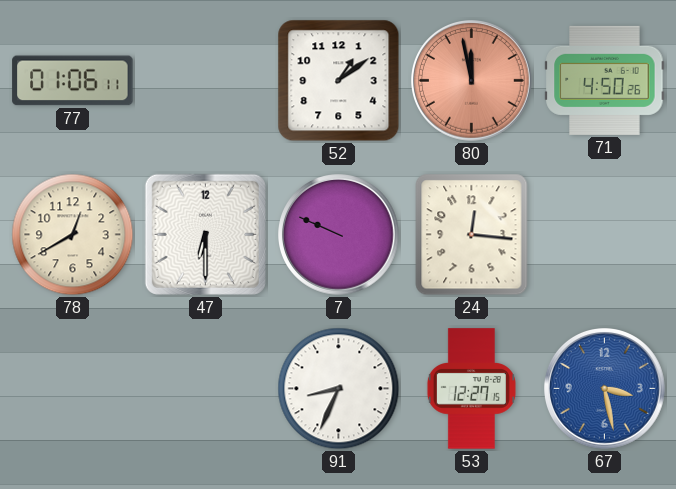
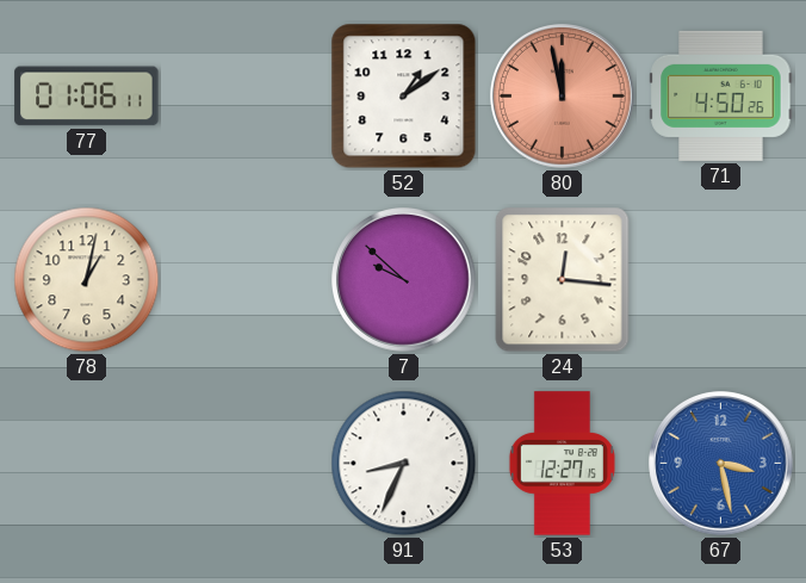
78: 12:40 -> 1:02 (87, 280)
47: 6:30 -> none (205, 234)
7: 9:49 -> 9:52 (404, 280)
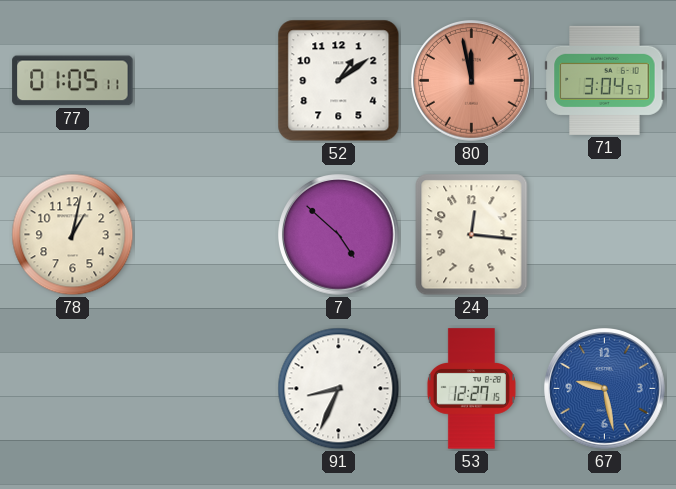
77: 01:06 -> 01:05 (73, 81)
71: 4:50 -> 3:04 (605, 80)
7: 9:52 -> 4:52 (339, 235)
67: 3:28 -> 9:28 (605, 389)
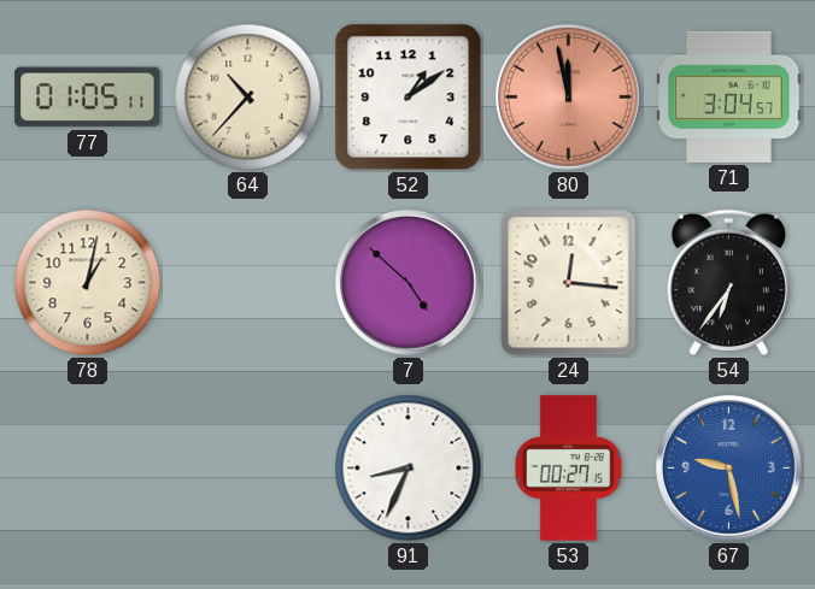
64: none -> 10:37 (248, 98)
54: none -> 6:36 (728, 283)
53: 12:27 -> 00:27 (568, 469)
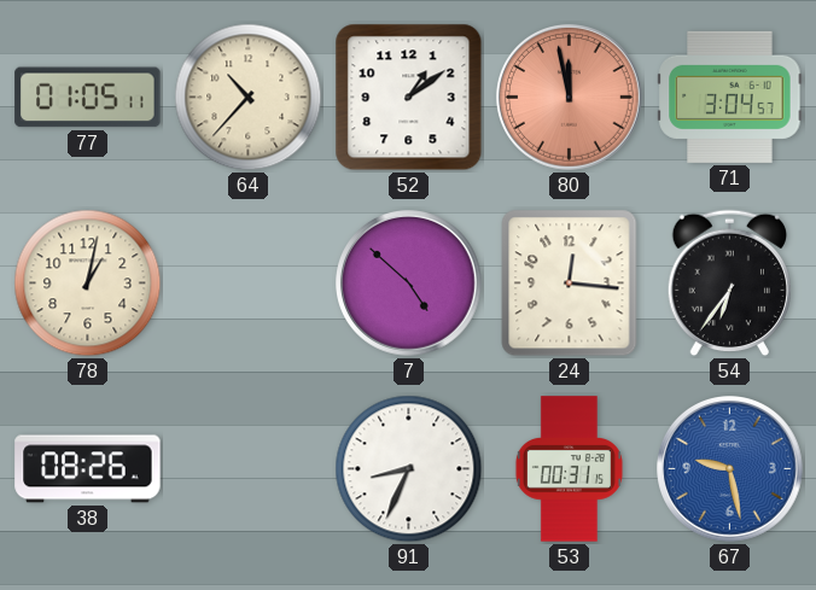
38: none -> 08:26 (88, 469)
53: 00:27 -> 00:31 (569, 469)
